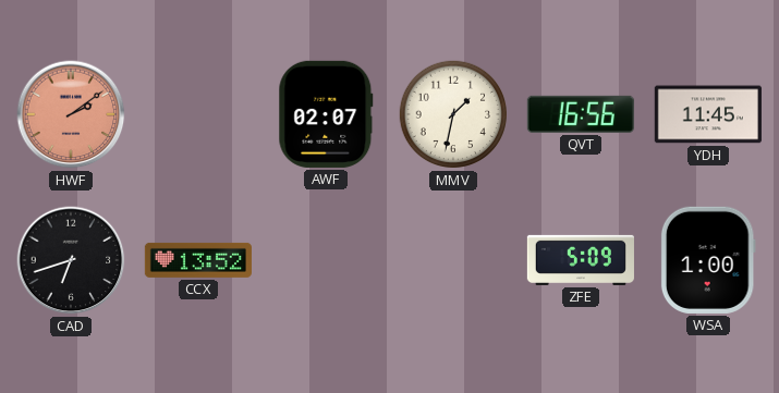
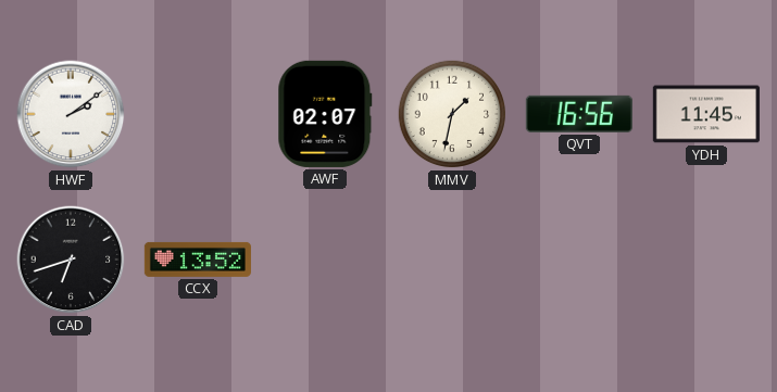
HWF dial: salmon -> white (71, 114)
ZFE: 5:09 -> none (581, 260)
WSA: 1:00 -> none (708, 260)
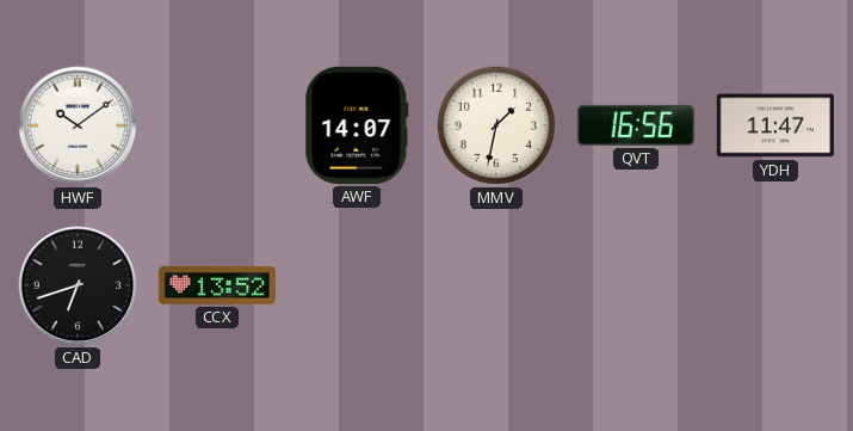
HWF: 2:09 -> 10:09 (78, 125)
AWF: 02:07 -> 14:07 (357, 125)
YDH: 11:45 -> 11:47 (775, 125)
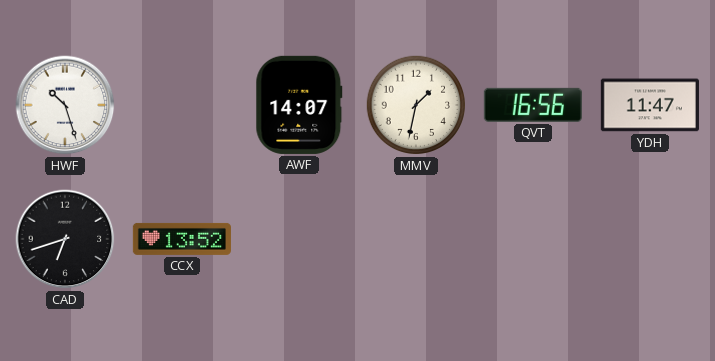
HWF: 10:09 -> 10:27 (65, 105)
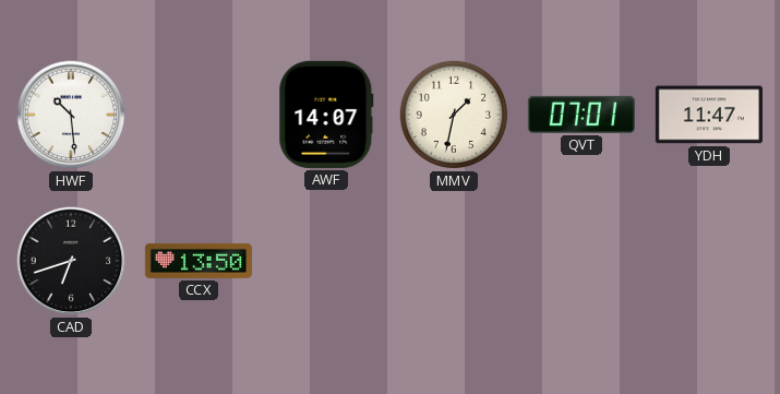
HWF: 10:27 -> 10:29 (71, 115)
QVT: 16:56 -> 07:01 (581, 115)
CCX: 13:52 -> 13:50 (199, 261)
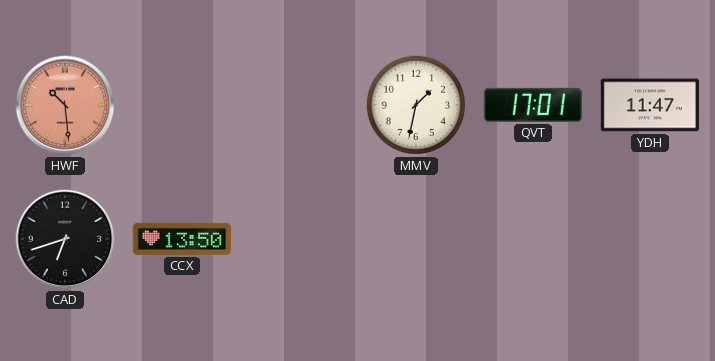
HWF dial: white -> salmon (65, 105)
AWF: 14:07 -> none (326, 115)
QVT: 07:01 -> 17:01 (533, 105)
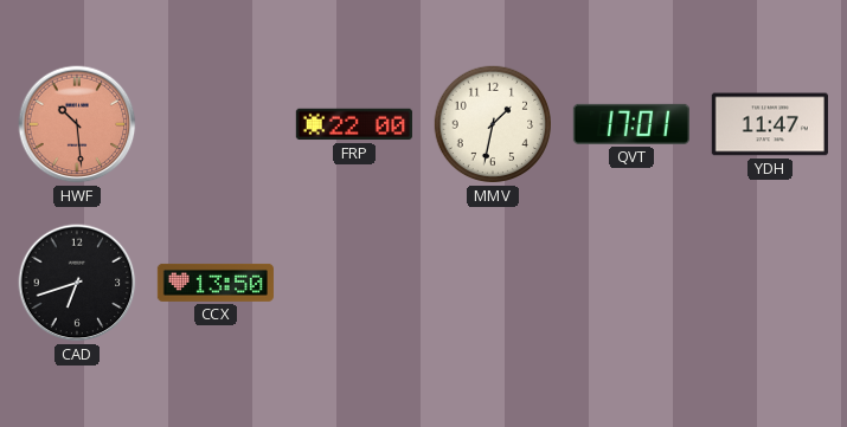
FRP: none -> 22:00 (354, 124)
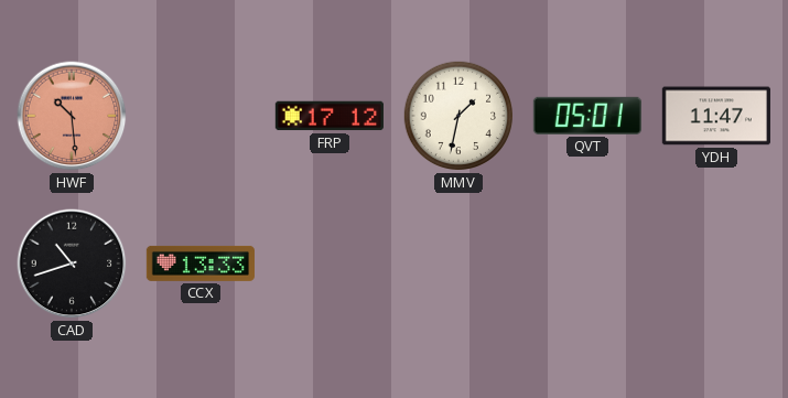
FRP: 22:00 -> 17:12 (330, 116)
QVT: 17:01 -> 05:01 (587, 116)
CAD: 6:42 -> 10:42 (72, 263)
CCX: 13:50 -> 13:33 (201, 263)
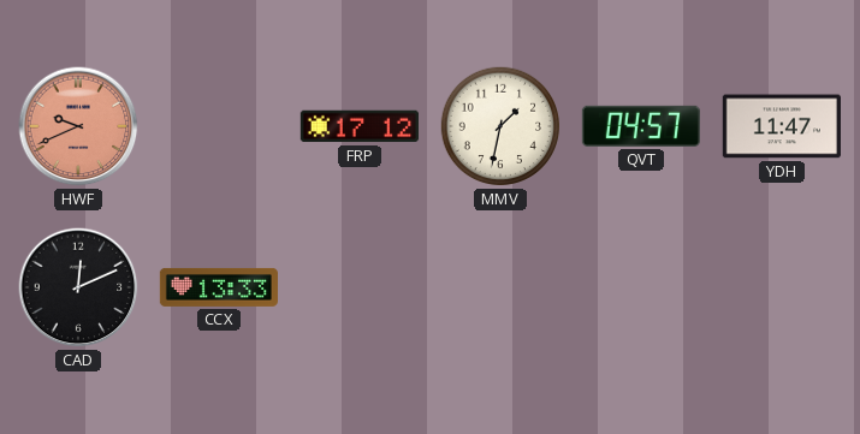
HWF: 10:29 -> 9:41 (78, 126)
QVT: 05:01 -> 04:57 (641, 126)
CAD: 10:42 -> 12:11 (78, 287)
